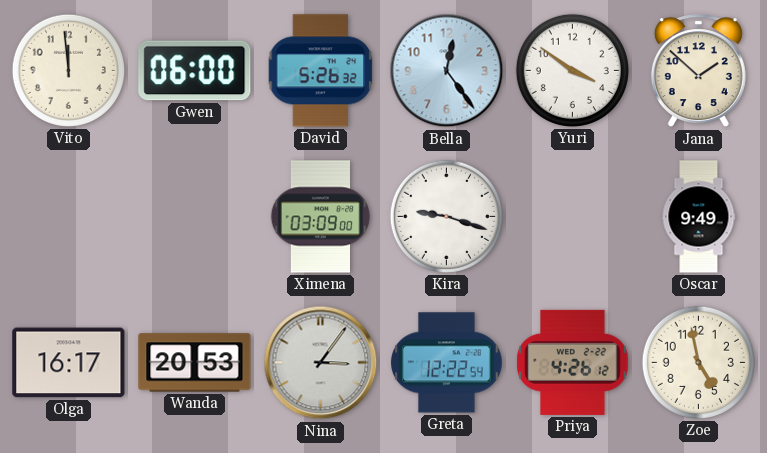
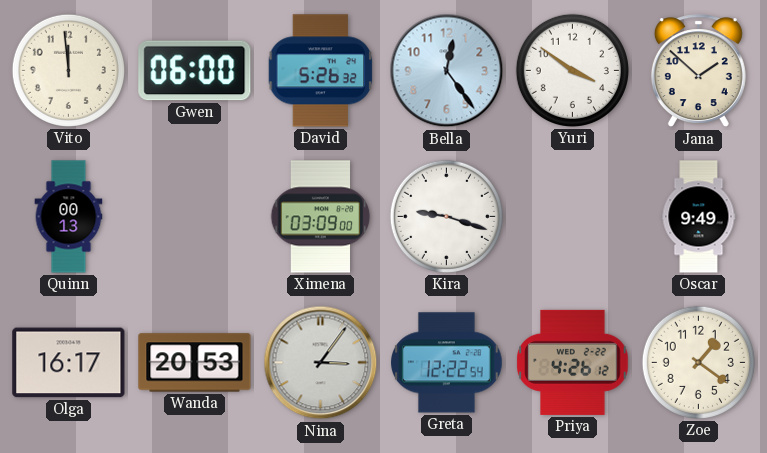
Quinn: none -> 00:13 (69, 217)
Zoe: 4:58 -> 1:21 (698, 362)
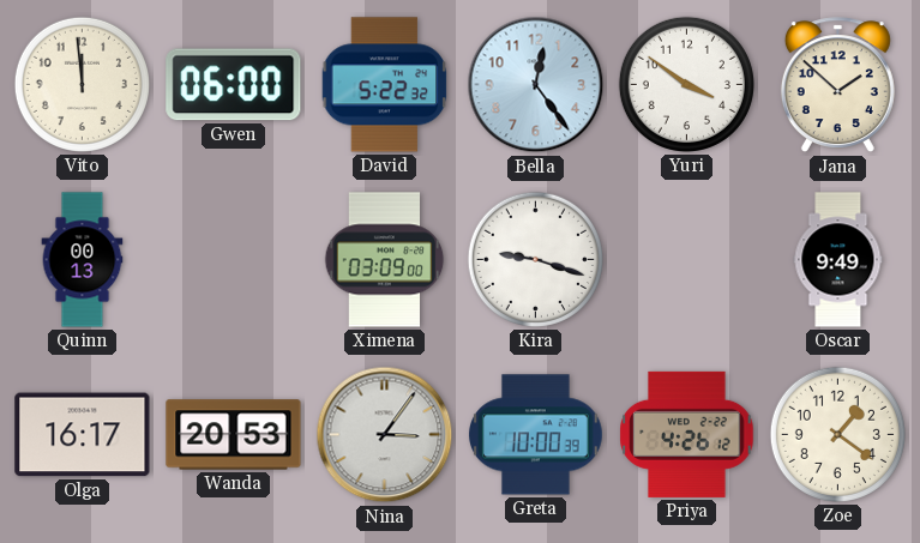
David: 5:26 -> 5:22 (385, 85)
Greta: 12:22 -> 10:00 (536, 435)
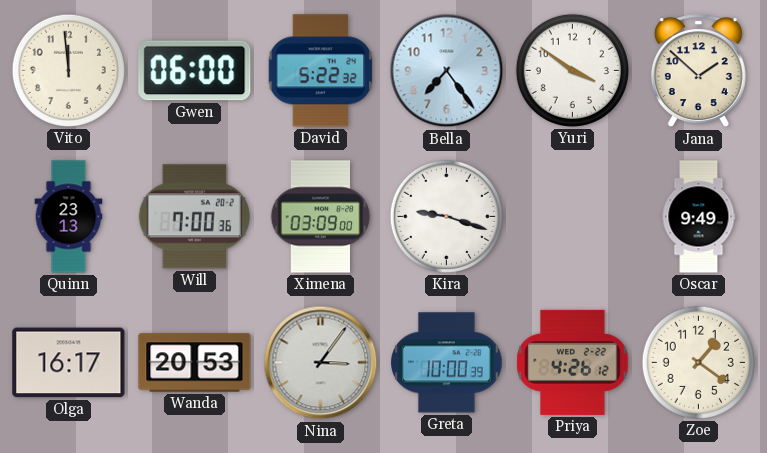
Bella: 12:24 -> 7:24 (447, 71)
Quinn: 00:13 -> 23:13 (69, 217)
Will: none -> 7:00 (194, 217)
